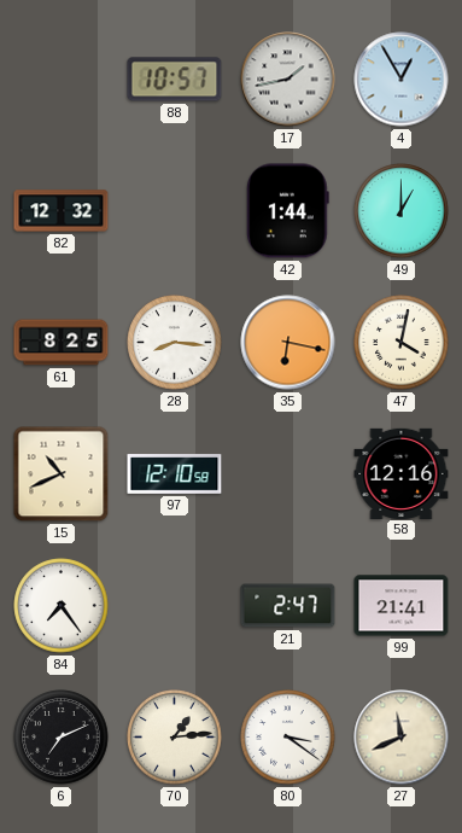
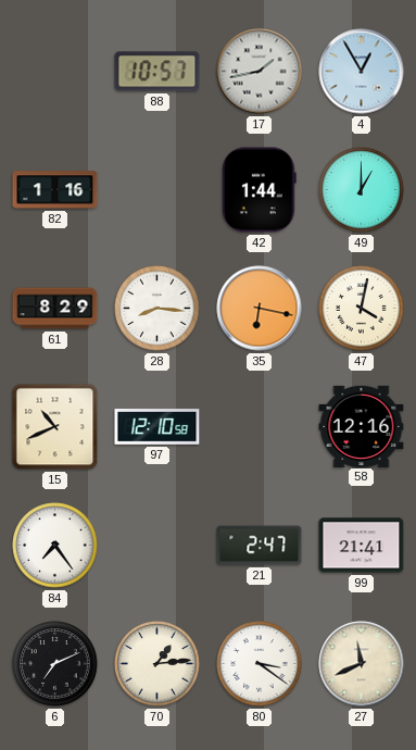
82: 12:32 -> 1:16 (55, 190)
61: 8:25 -> 8:29 (55, 309)
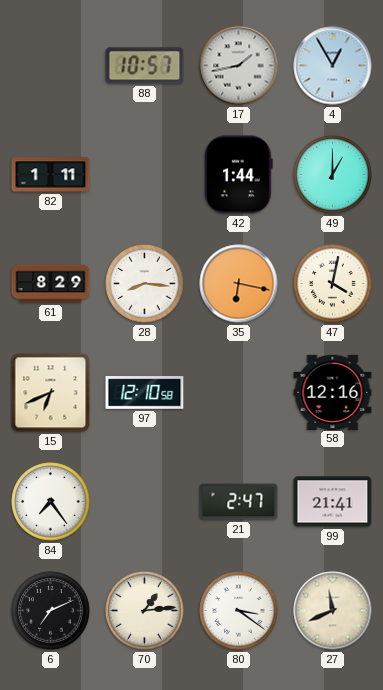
82: 1:16 -> 1:11 (51, 175)
15: 10:41 -> 6:41 (51, 393)
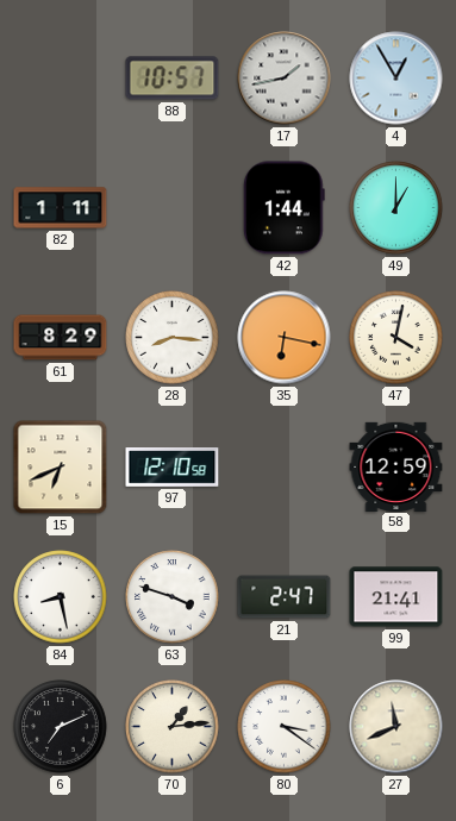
58: 12:16 -> 12:59 (396, 466)
84: 7:24 -> 8:28 (61, 597)
63: none -> 3:48 (173, 597)
